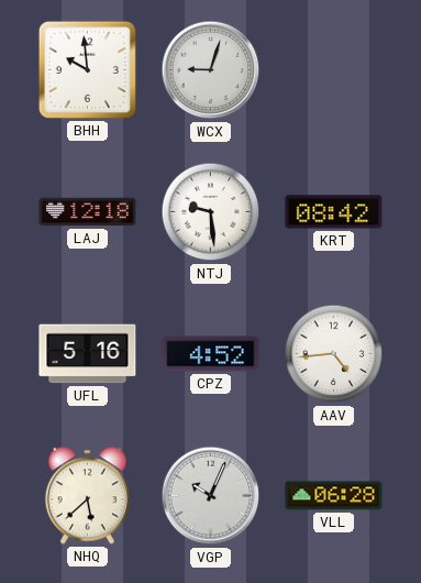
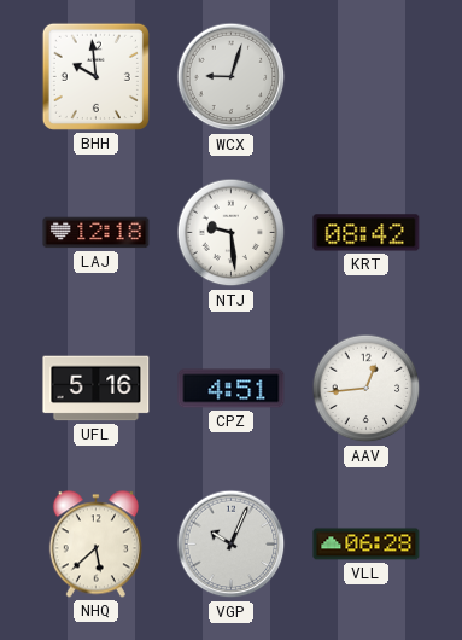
CPZ: 4:52 -> 4:51 (232, 389)
AAV: 4:44 -> 12:44 (367, 389)
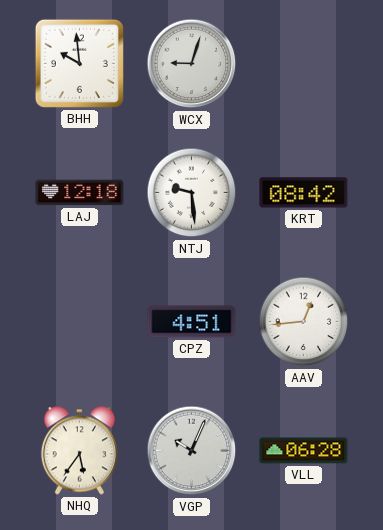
UFL: 5:16 -> none (97, 389)
NHQ: 5:38 -> 5:36 (79, 451)
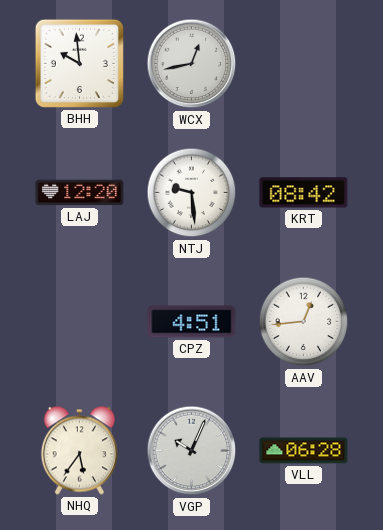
WCX: 9:03 -> 12:43 (192, 64)
LAJ: 12:18 -> 12:20 (80, 193)
